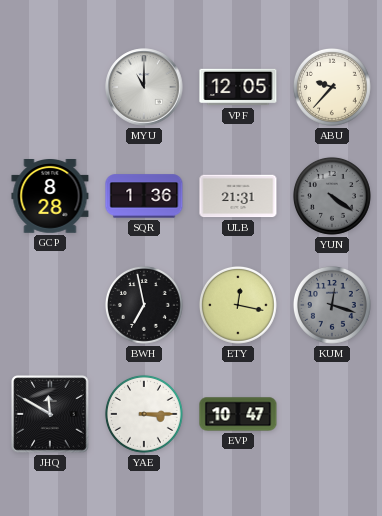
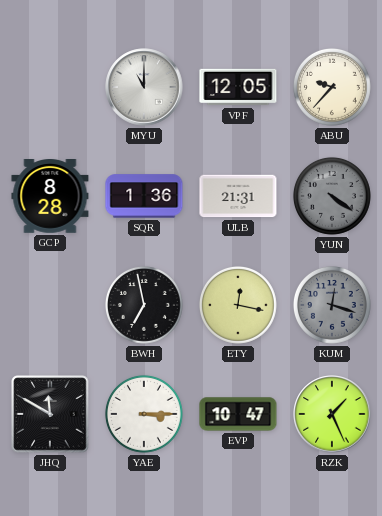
RZK: none -> 1:26 (332, 414)
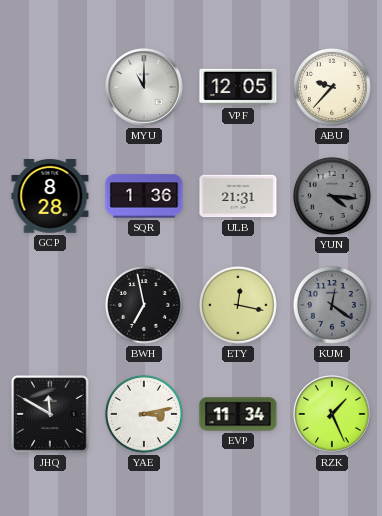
YUN: 4:21 -> 4:16 (332, 196)
KUM: 12:18 -> 12:21 (332, 305)
YAE: 3:15 -> 3:13 (144, 414)
EVP: 10:47 -> 11:34 (238, 414)
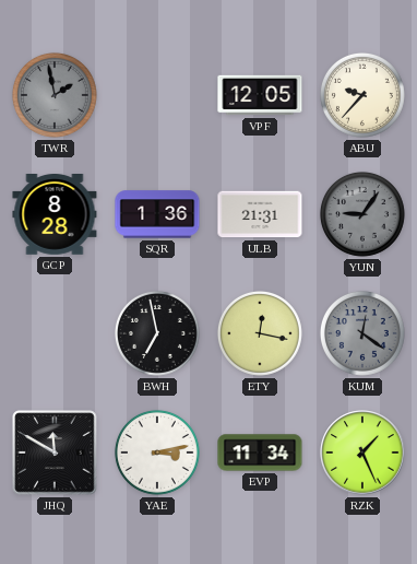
TWR: none -> 1:58 (55, 95)
MYU: 11:00 -> none (144, 87)
YUN: 4:16 -> 9:06 (362, 214)
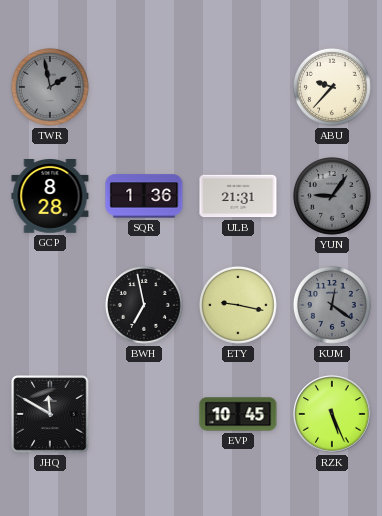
VPF: 12:05 -> none (260, 95)
ETY: 12:17 -> 9:17 (238, 305)
YAE: 3:13 -> none (157, 453)
EVP: 11:34 -> 10:45 (238, 414)
RZK: 1:26 -> 5:26 (332, 414)
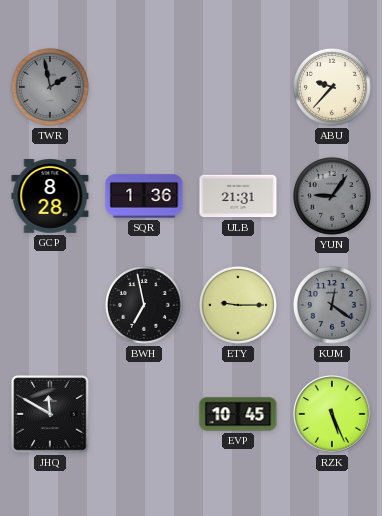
ETY: 9:17 -> 9:15 (238, 305)
